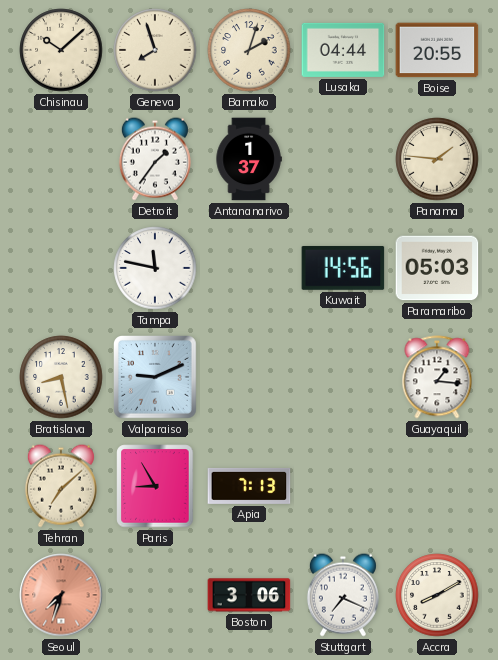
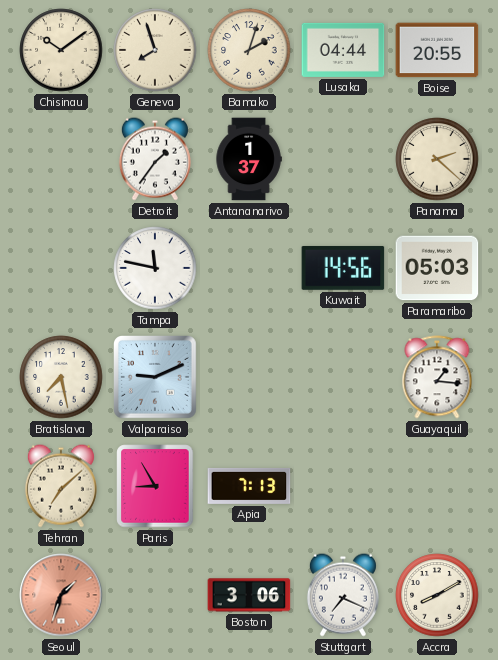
Chisinau: 10:08 -> 10:09 (61, 50)
Panama: 1:46 -> 2:22 (437, 159)
Bratislava: 8:28 -> 7:28 (61, 377)
Seoul: 7:33 -> 1:33 (61, 595)
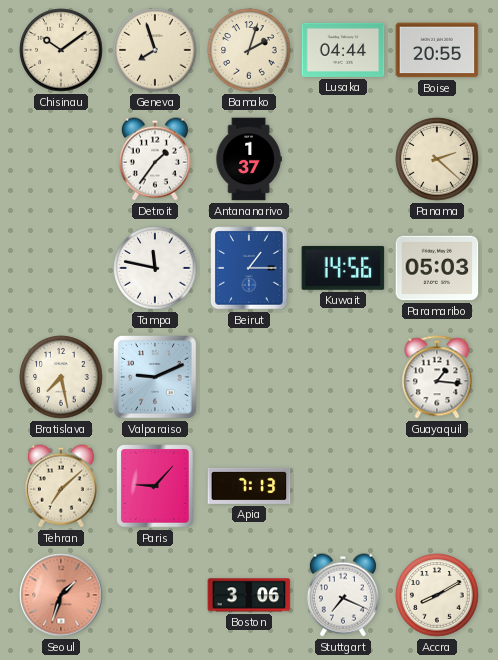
Beirut: none -> 1:15 (249, 268)
Paris: 8:55 -> 9:07 (155, 486)
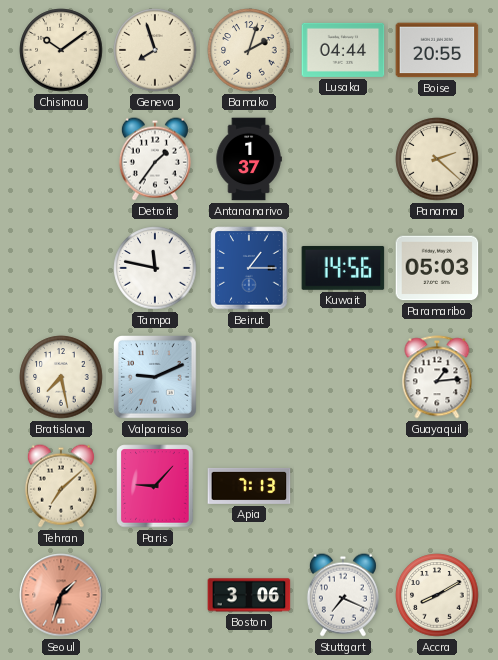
Guayaquil: 1:16 -> 1:14 (437, 377)
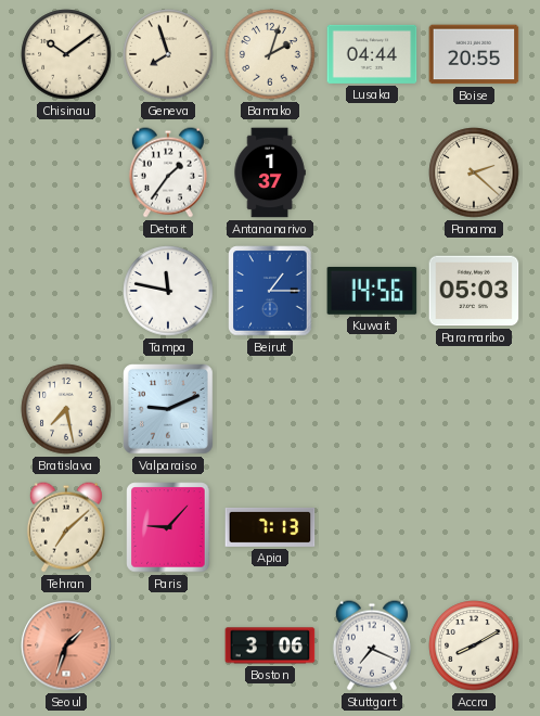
Guayaquil: 1:14 -> none (437, 377)
